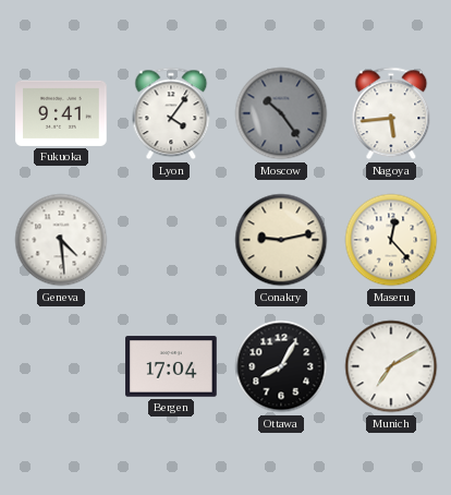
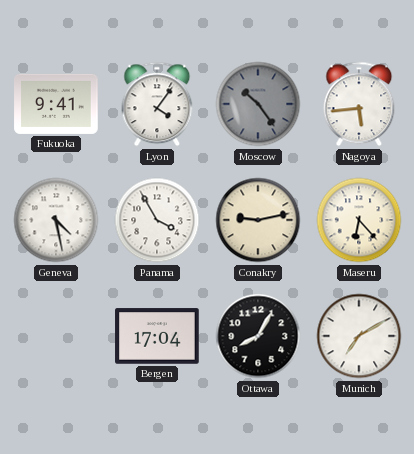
Geneva: 4:29 -> 4:28 (56, 220)
Panama: none -> 3:55 (157, 220)
Maseru: 12:23 -> 6:23 (359, 220)
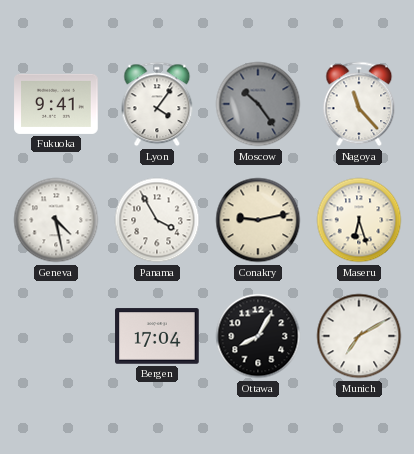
Nagoya: 5:44 -> 11:23 (359, 104)
Maseru: 6:23 -> 6:27 (359, 220)
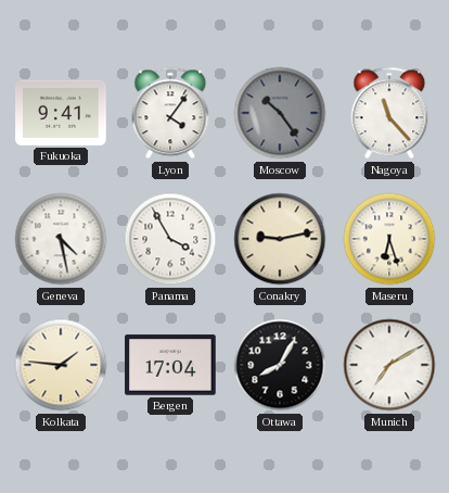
Kolkata: none -> 1:46 (61, 365)
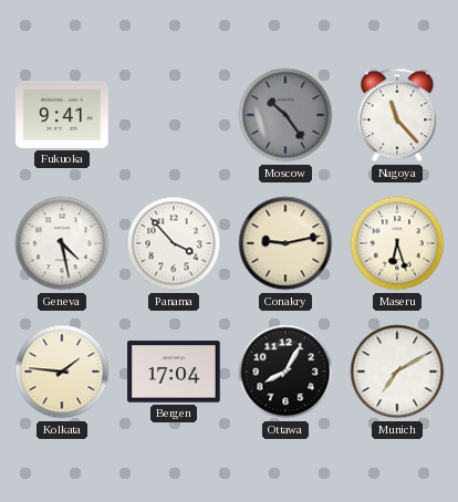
Lyon: 4:06 -> none (170, 113)
Panama: 3:55 -> 3:53 (174, 243)
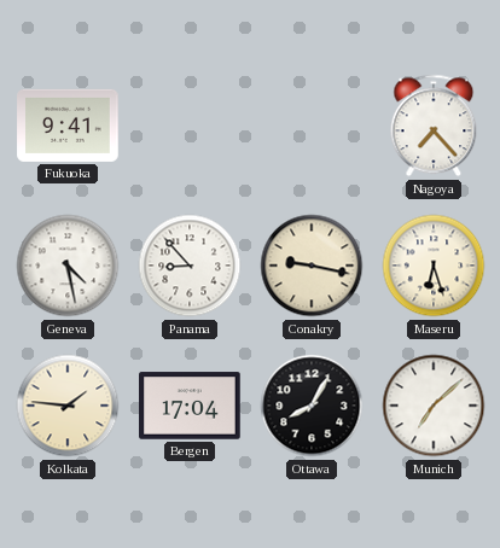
Moscow: 10:24 -> none (285, 115)
Nagoya: 11:23 -> 7:23 (434, 126)
Panama: 3:53 -> 8:53 (190, 266)
Conakry: 9:13 -> 9:17 (312, 266)
Munich: 7:10 -> 7:08 (434, 406)
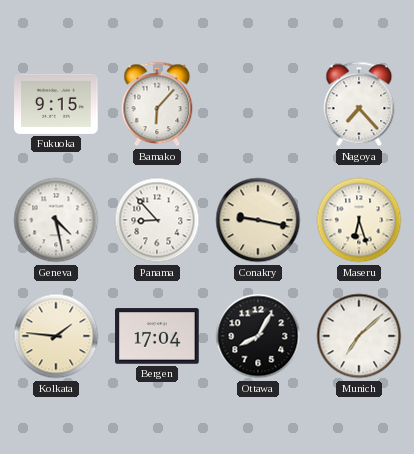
Fukuoka: 9:41 -> 9:15 (56, 104)
Bamako: none -> 6:07 (157, 104)
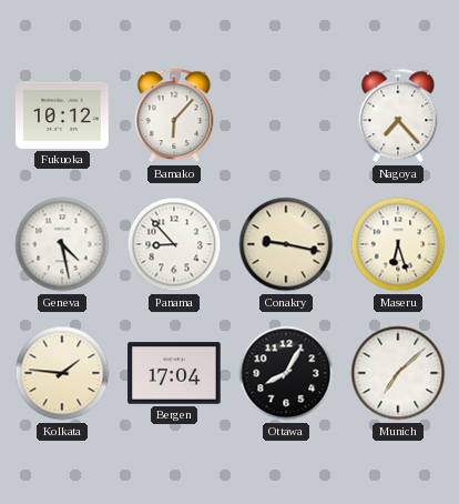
Fukuoka: 9:15 -> 10:12 (62, 115)
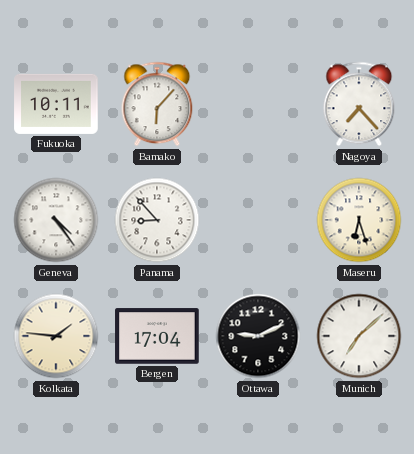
Fukuoka: 10:12 -> 10:11 (56, 104)
Geneva: 4:28 -> 4:24 (56, 220)
Conakry: 9:17 -> none (286, 244)
Ottawa: 8:05 -> 9:11 (258, 336)
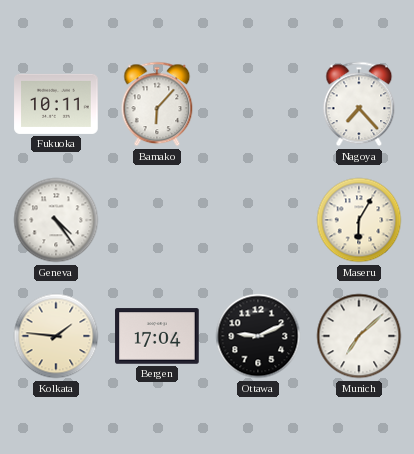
Panama: 8:53 -> none (157, 220)
Maseru: 6:27 -> 6:05 (359, 220)
